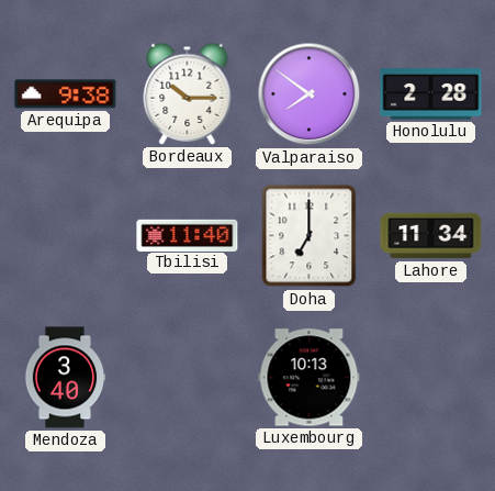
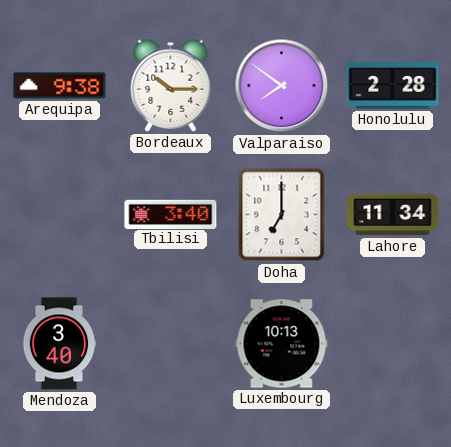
Tbilisi: 11:40 -> 3:40 (171, 214)
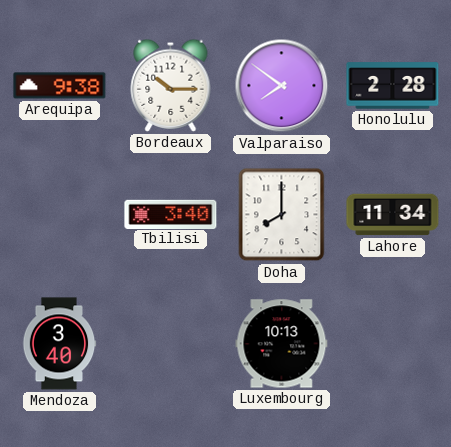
Doha: 7:00 -> 8:00 (282, 215)
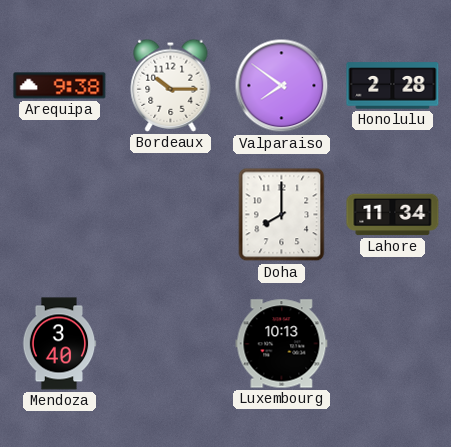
Tbilisi: 3:40 -> none (171, 214)
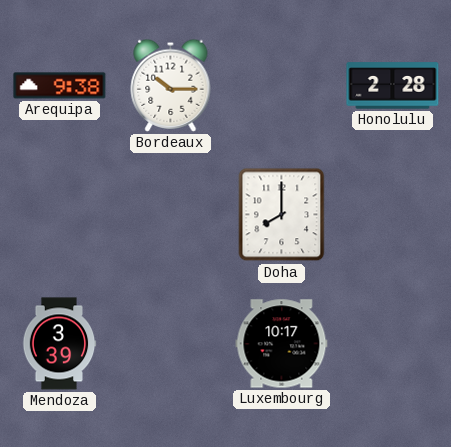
Valparaiso: 7:51 -> none (282, 86)
Lahore: 11:34 -> none (393, 215)
Mendoza: 3:40 -> 3:39 (59, 344)
Luxembourg: 10:13 -> 10:17 (282, 344)
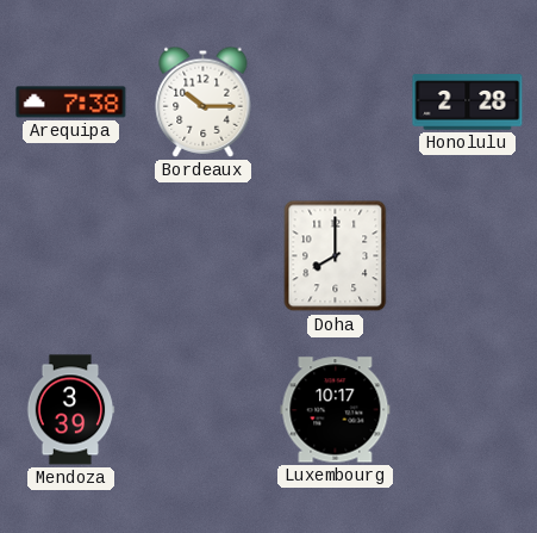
Arequipa: 9:38 -> 7:38 (71, 103)
